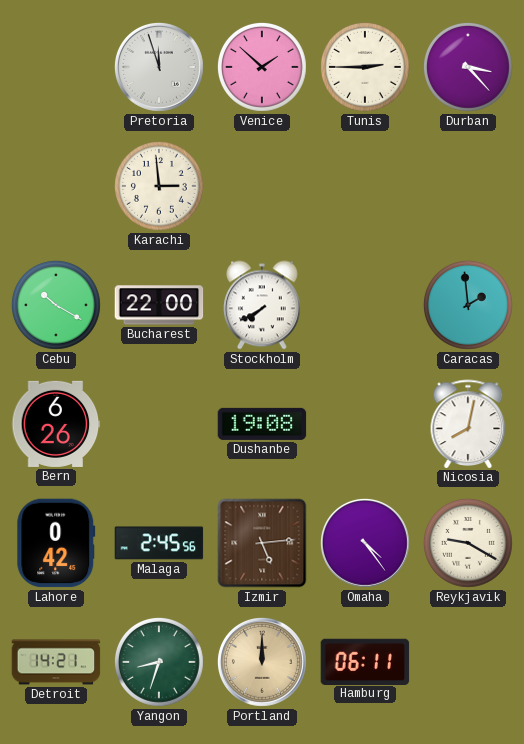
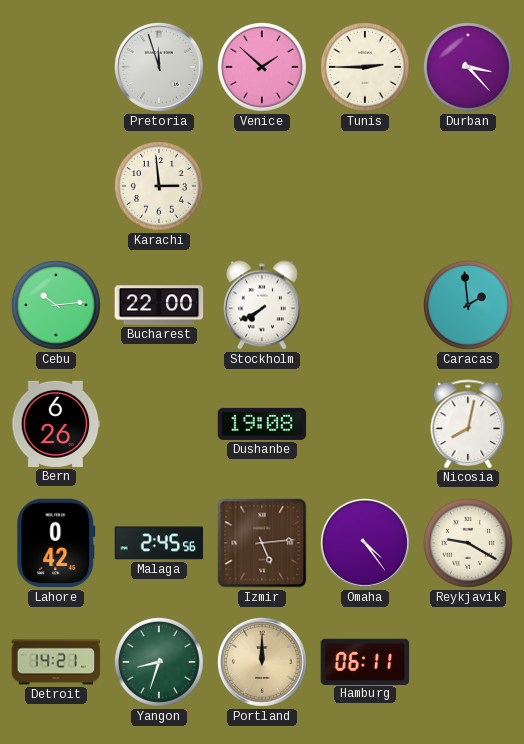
Cebu: 10:20 -> 10:14 (56, 305)
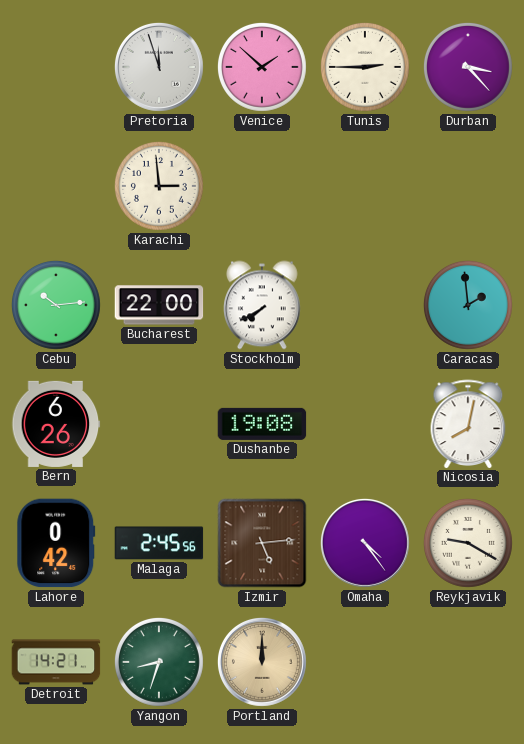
Hamburg: 06:11 -> none (365, 661)
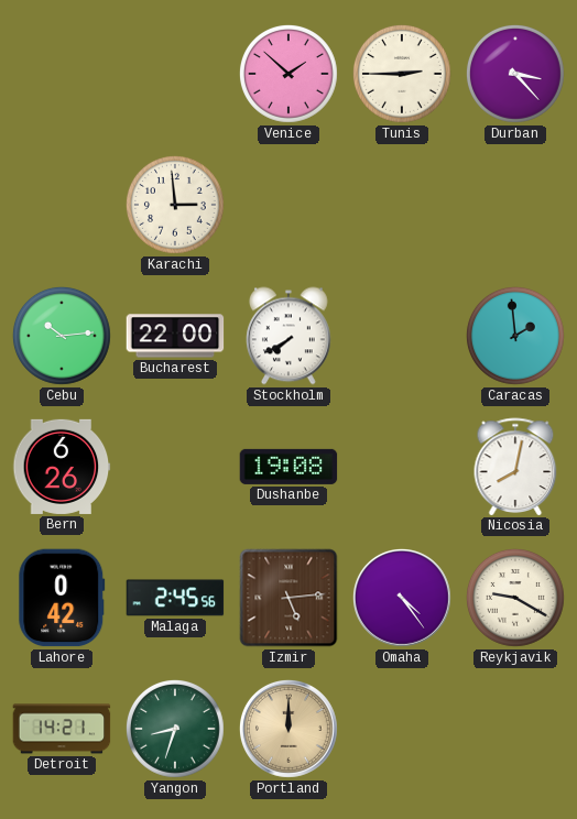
Pretoria: 11:57 -> none (159, 67)
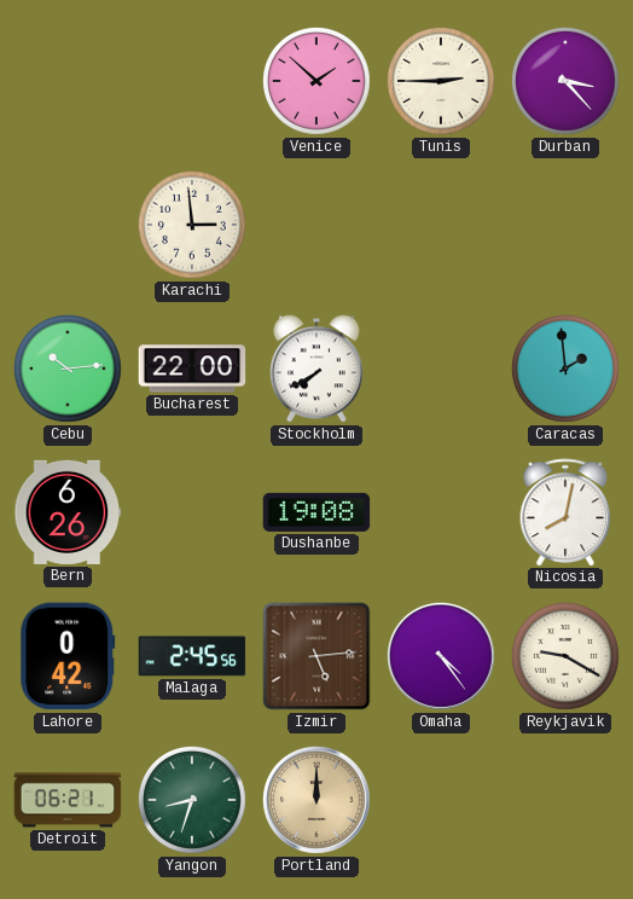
Detroit: 14:21 -> 06:21 (68, 800)
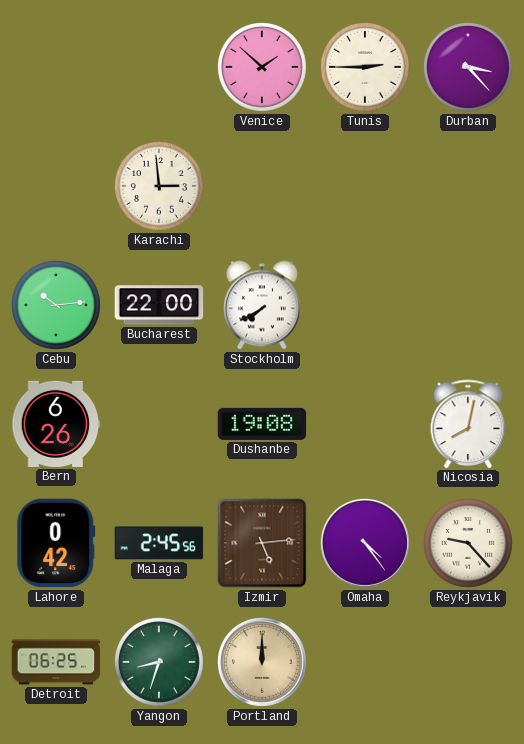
Caracas: 1:59 -> none (565, 369)
Reykjavik: 9:20 -> 9:23 (468, 543)
Detroit: 06:21 -> 06:25 (56, 662)
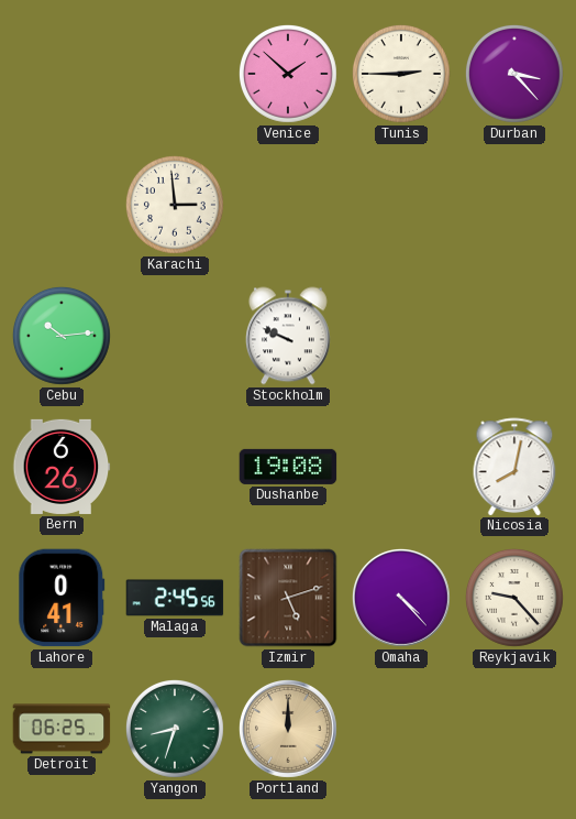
Bucharest: 22:00 -> none (159, 305)
Stockholm: 7:40 -> 9:49 (289, 336)
Lahore: 0:42 -> 0:41 (62, 598)
Izmir: 5:14 -> 5:12 (288, 598)
Omaha: 4:24 -> 4:23 (401, 598)
